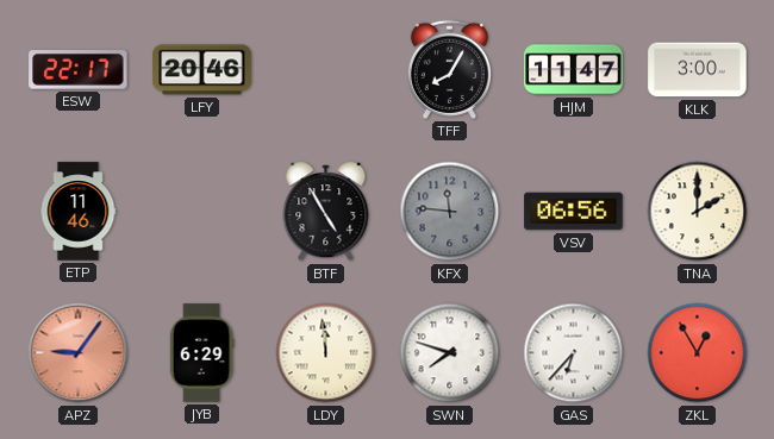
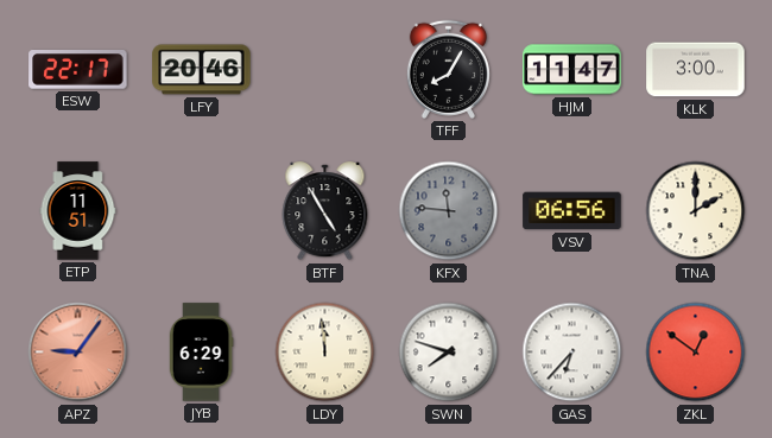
ETP: 11:46 -> 11:51 (78, 211)
ZKL: 12:55 -> 12:51 (696, 353)
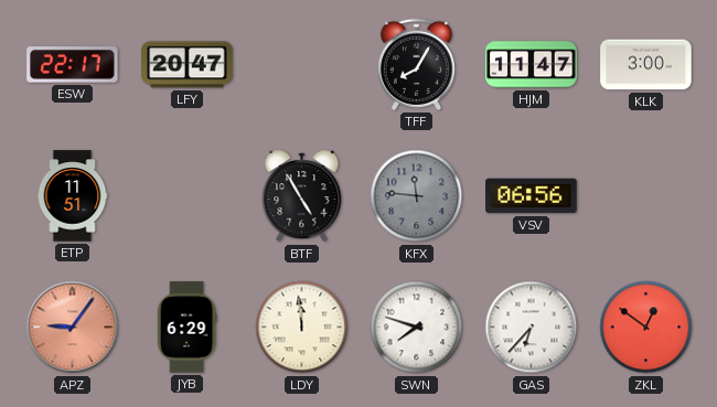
LFY: 20:46 -> 20:47 (188, 65)
TNA: 2:00 -> none (696, 211)
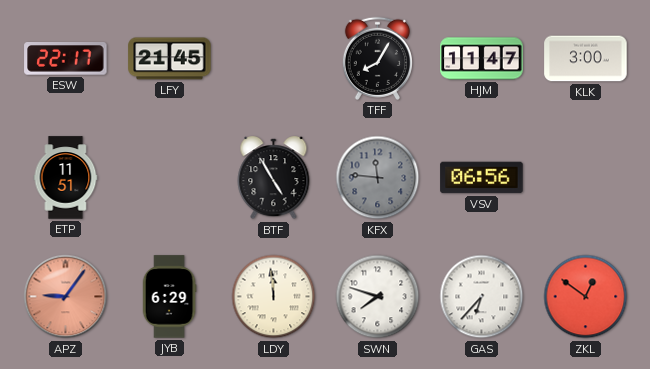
LFY: 20:47 -> 21:45 (170, 59)
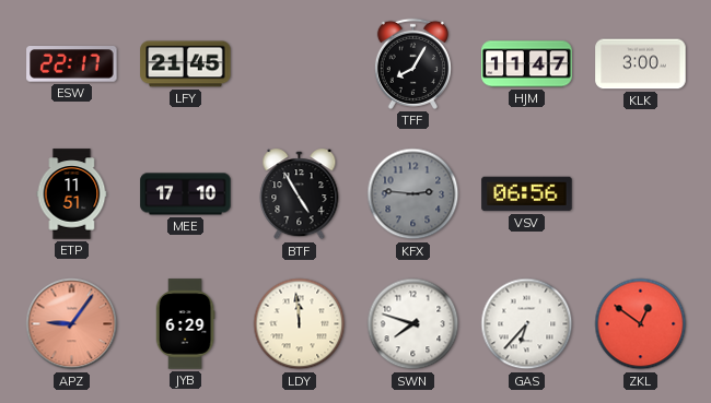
MEE: none -> 17:10 (186, 194)
KFX: 11:46 -> 2:46 (413, 194)
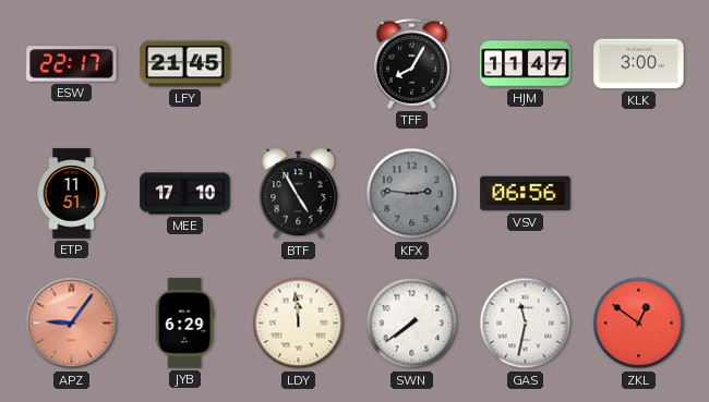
SWN: 7:48 -> 7:39 (412, 324)
GAS: 6:37 -> 11:32 (526, 324)
